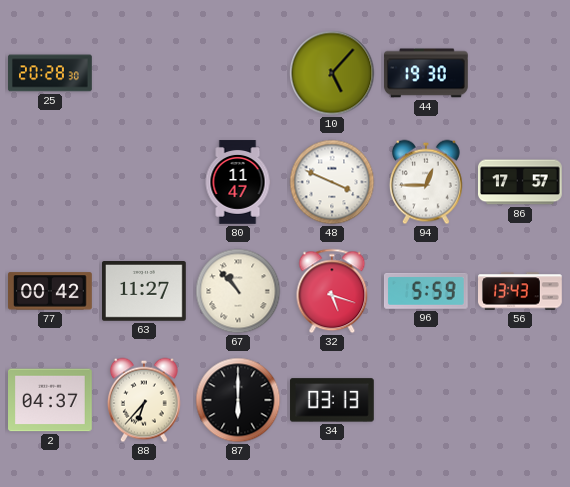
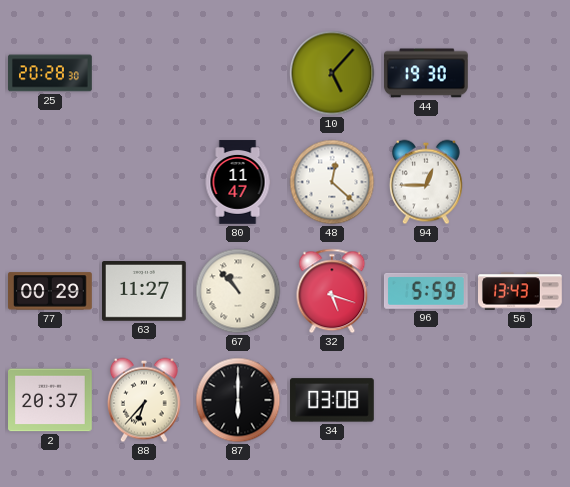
48: 3:49 -> 12:22 (332, 182)
86: 17:57 -> none (521, 182)
77: 00:42 -> 00:29 (51, 291)
2: 04:37 -> 20:37 (51, 400)
34: 03:13 -> 03:08 (333, 400)
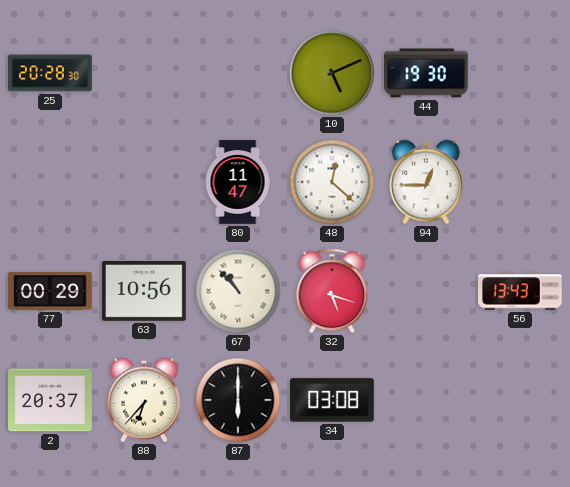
10: 5:07 -> 5:11 (332, 73)
63: 11:27 -> 10:56 (145, 292)
96: 5:59 -> none (426, 291)
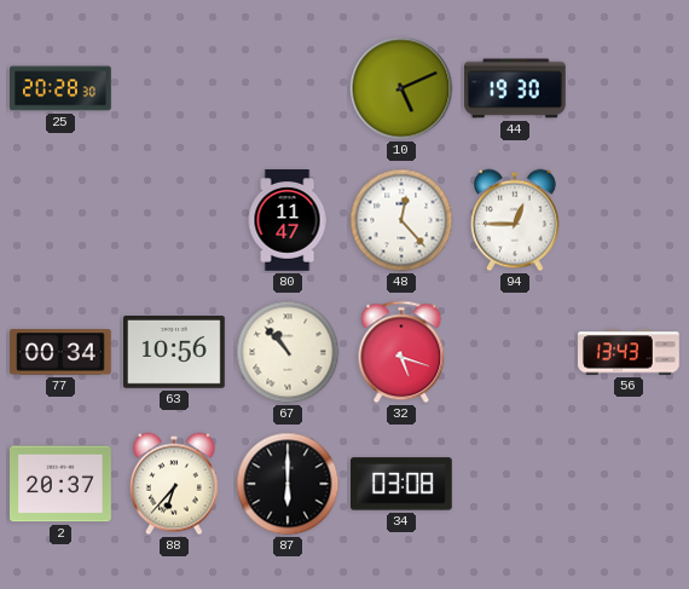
48: 12:22 -> 12:23 (401, 220)
77: 00:29 -> 00:34 (62, 352)
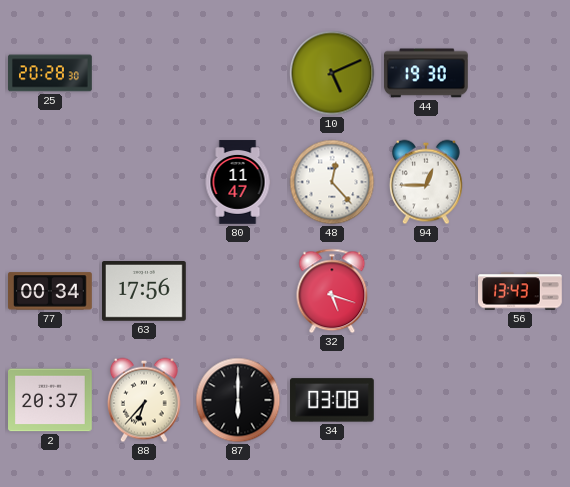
63: 10:56 -> 17:56 (145, 292)
67: 10:53 -> none (288, 352)
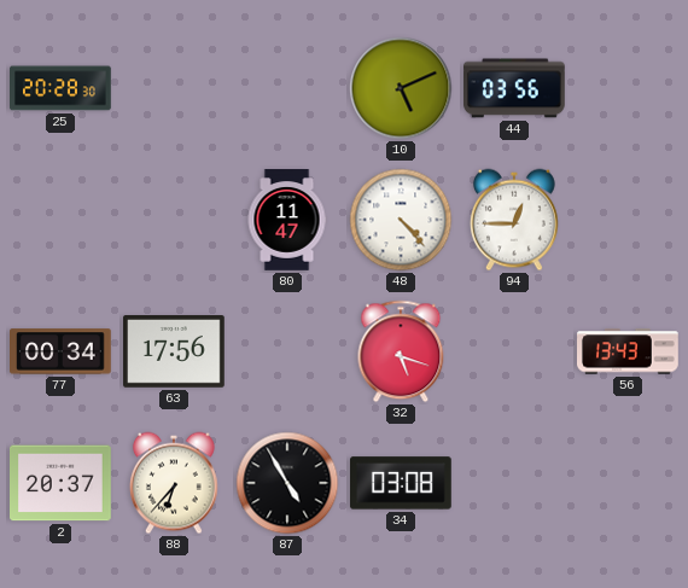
44: 19:30 -> 03:56 (515, 88)
48: 12:23 -> 4:23 (401, 220)
87: 6:00 -> 4:55 (287, 483)
